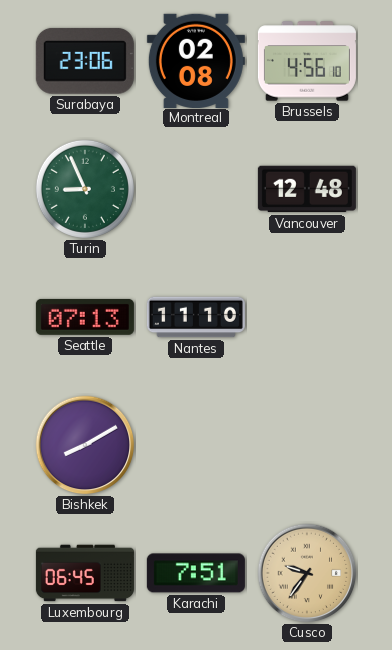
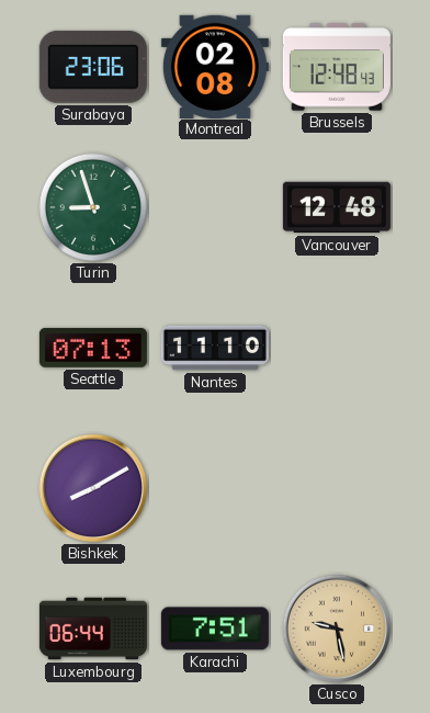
Brussels: 4:56 -> 12:48 (337, 67)
Turin: 8:56 -> 8:57 (93, 207)
Luxembourg: 06:45 -> 06:44 (93, 629)
Cusco: 9:36 -> 9:28 (337, 629)
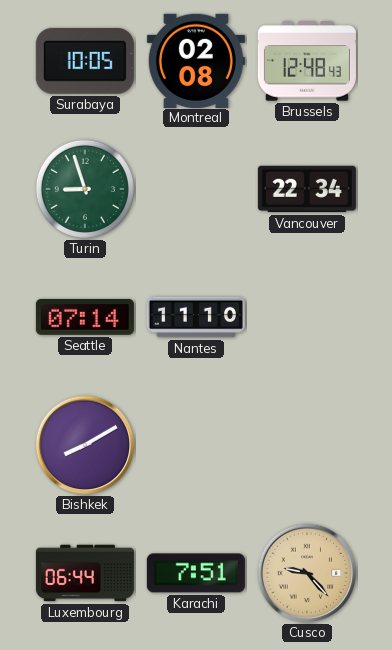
Surabaya: 23:06 -> 10:05 (85, 61)
Vancouver: 12:48 -> 22:34 (307, 189)
Seattle: 07:13 -> 07:14 (85, 317)
Cusco: 9:28 -> 9:23 (307, 573)
